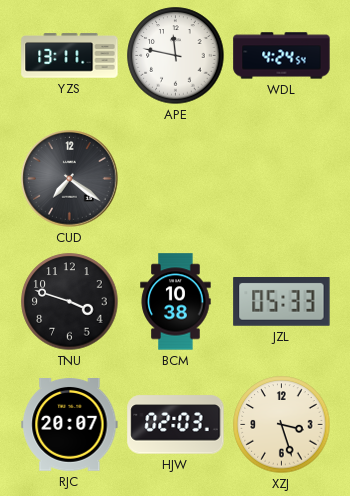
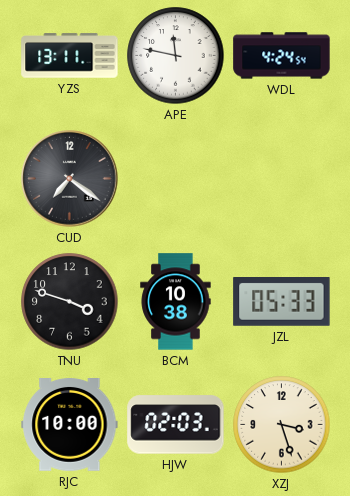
RJC: 20:07 -> 10:00 (70, 425)
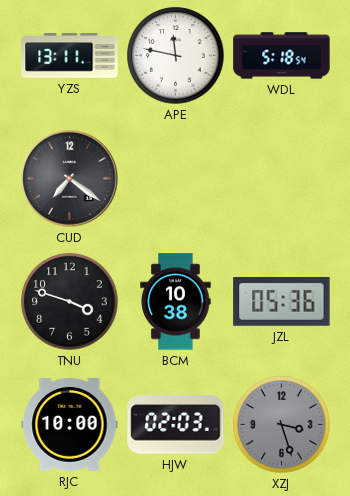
WDL: 4:24 -> 5:18 (282, 56)
JZL: 05:33 -> 05:36 (282, 302)
XZJ dial: cream -> grey (282, 425)
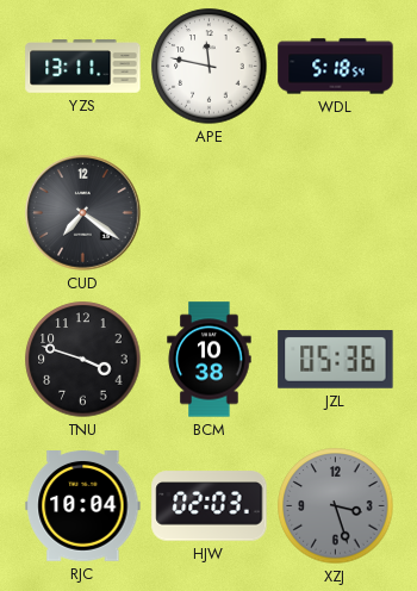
RJC: 10:00 -> 10:04 (83, 506)
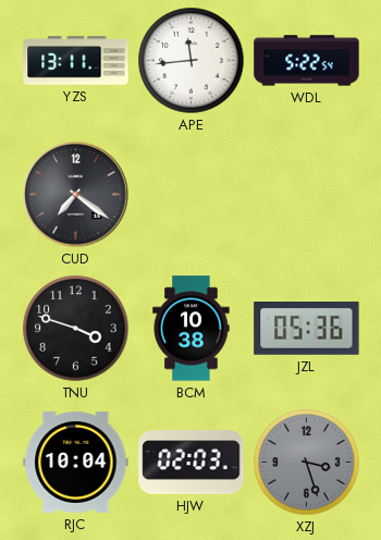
APE: 11:47 -> 11:44 (192, 61)
WDL: 5:18 -> 5:22 (307, 61)
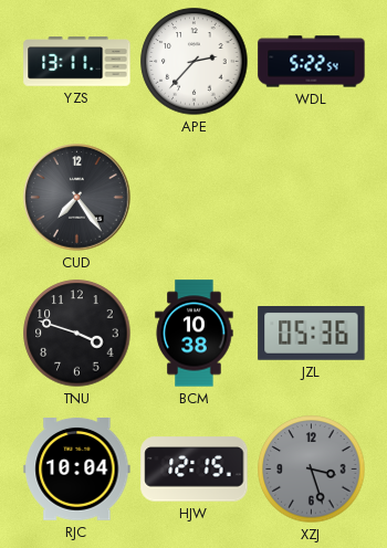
APE: 11:44 -> 2:37 (195, 62)
CUD: 7:21 -> 7:24 (77, 198)
HJW: 02:03 -> 12:15 (195, 470)
